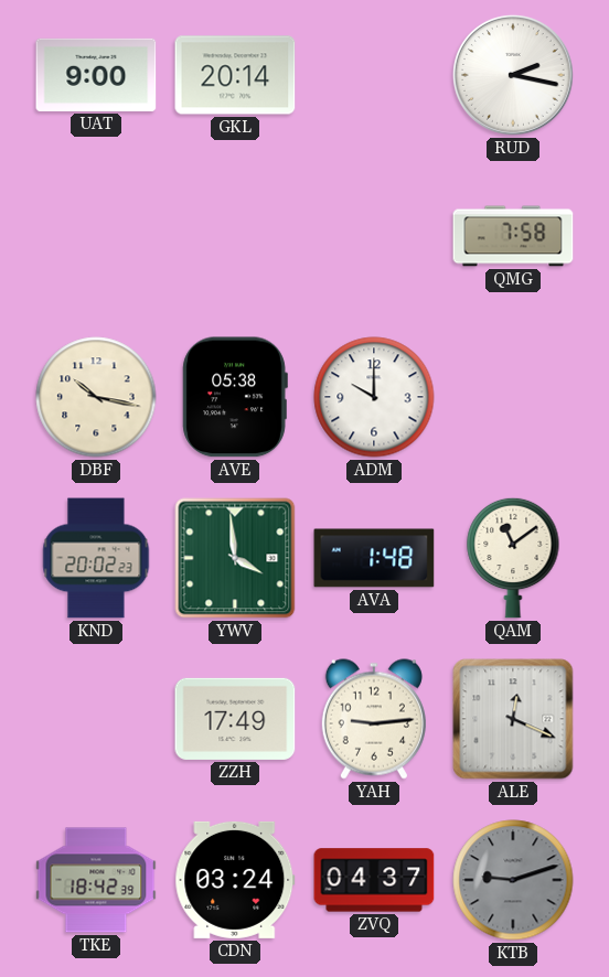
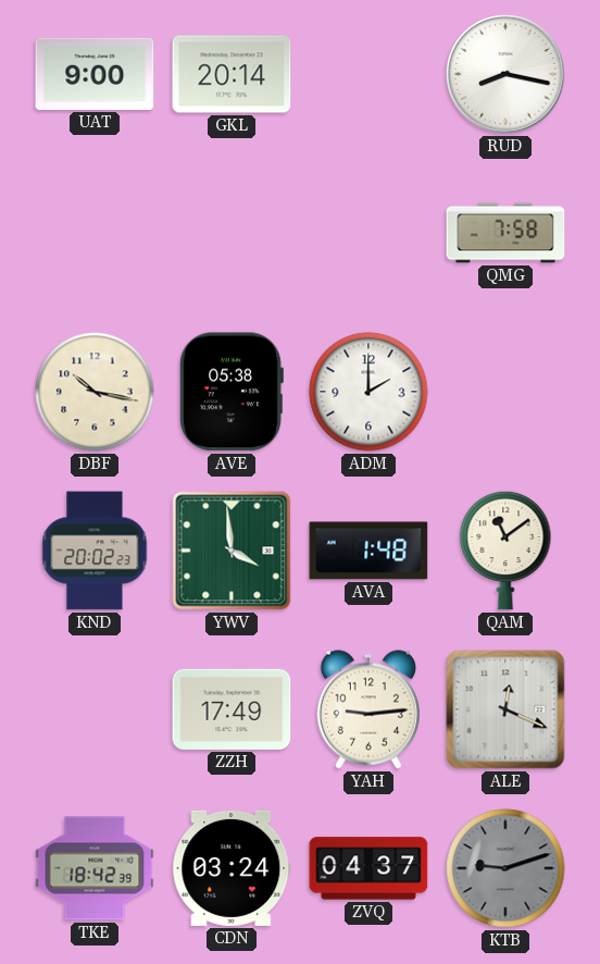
RUD: 2:17 -> 8:17 (505, 74)
ADM: 10:00 -> 2:00 (368, 392)
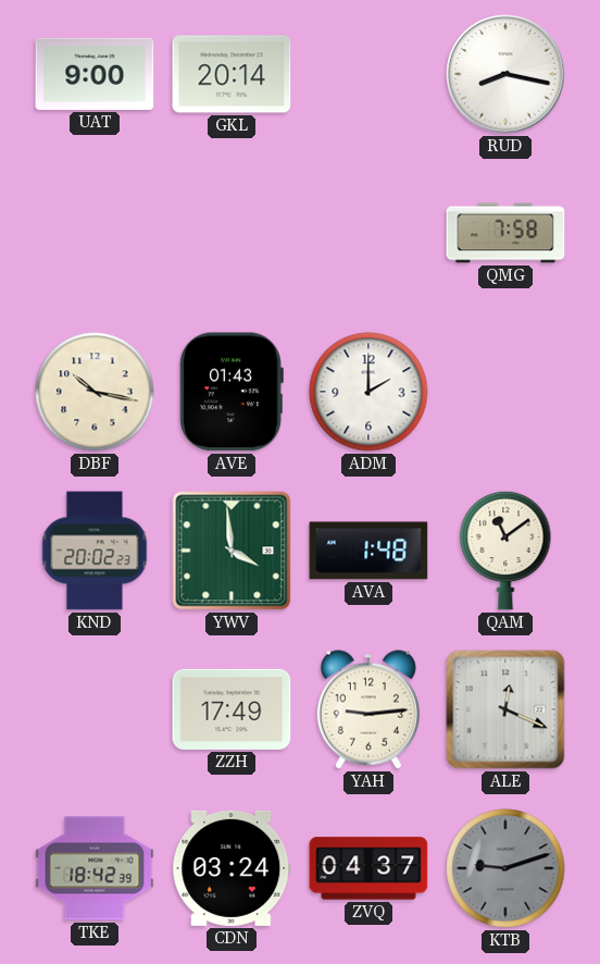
AVE: 05:38 -> 01:43 (232, 392)
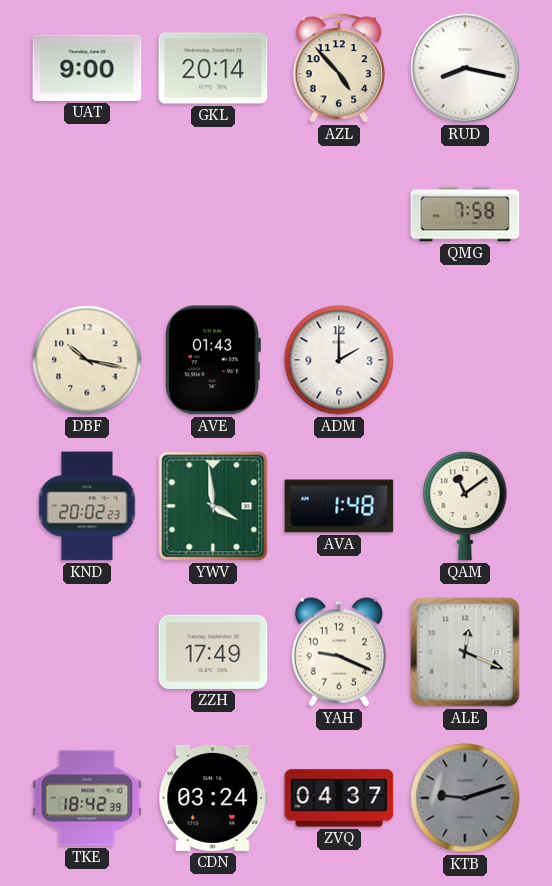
AZL: none -> 4:53 (338, 68)
YAH: 9:14 -> 9:19 (339, 652)
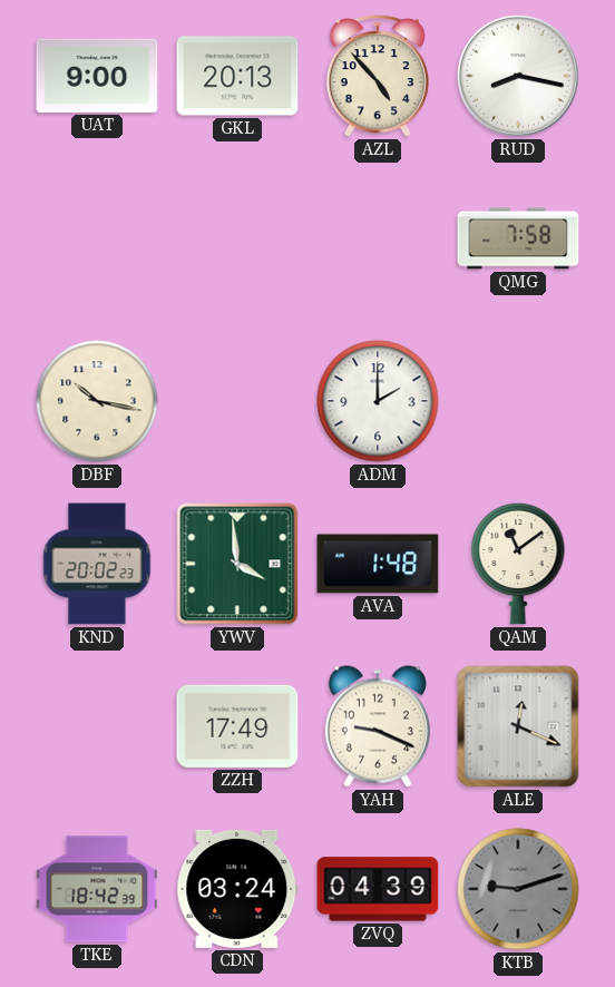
GKL: 20:14 -> 20:13 (237, 76)
AVE: 01:43 -> none (213, 360)
ZVQ: 04:37 -> 04:39 (378, 889)
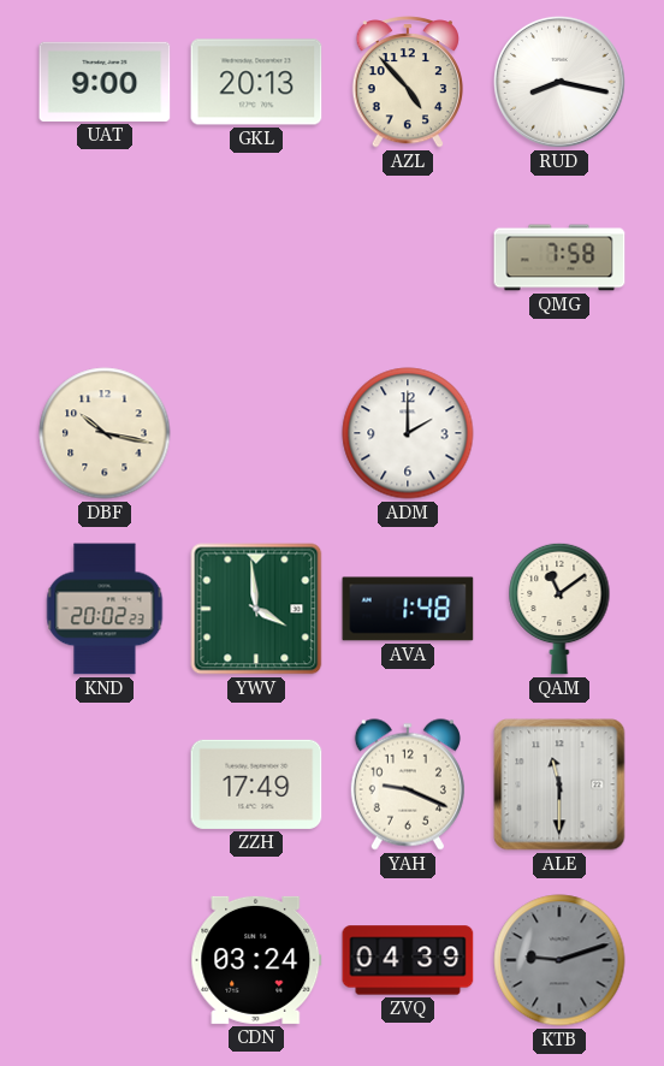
ALE: 12:19 -> 11:30 (559, 784)
TKE: 18:42 -> none (97, 889)
